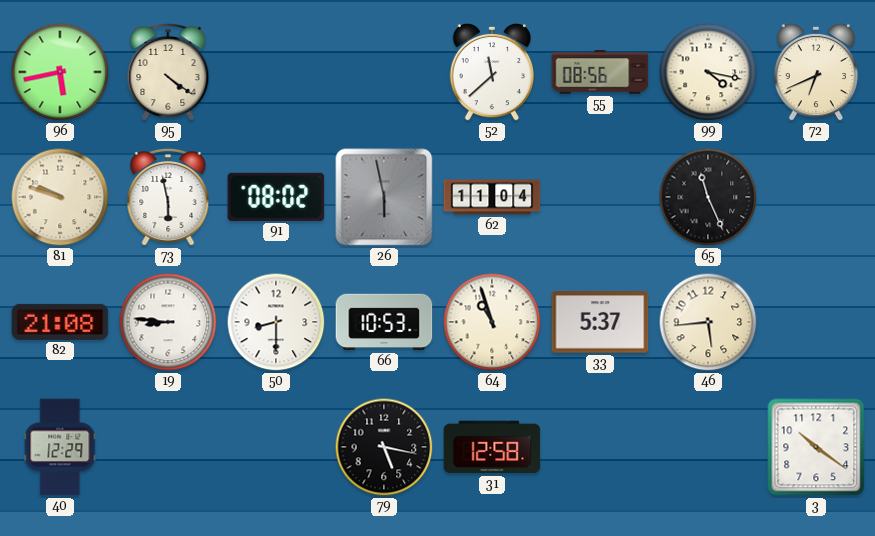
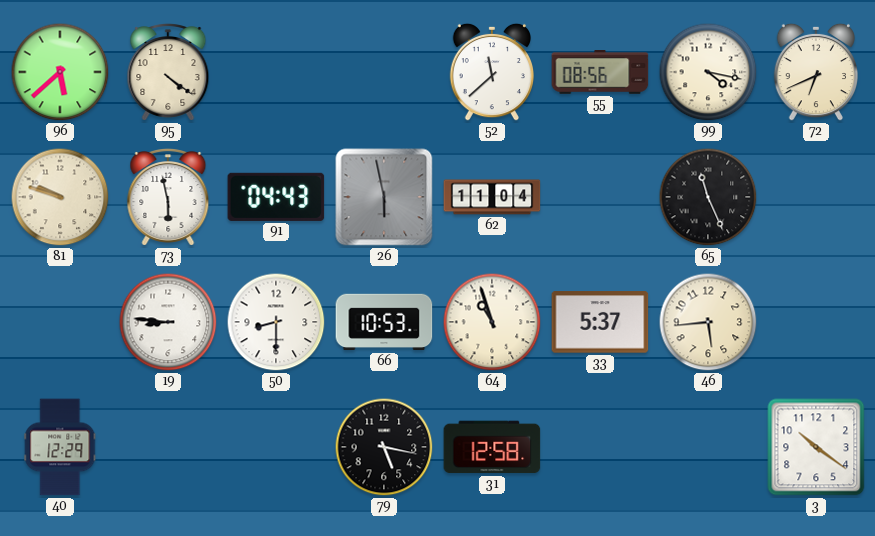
96: 5:43 -> 5:38 (60, 72)
91: 08:02 -> 04:43 (276, 197)
82: 21:08 -> none (60, 322)
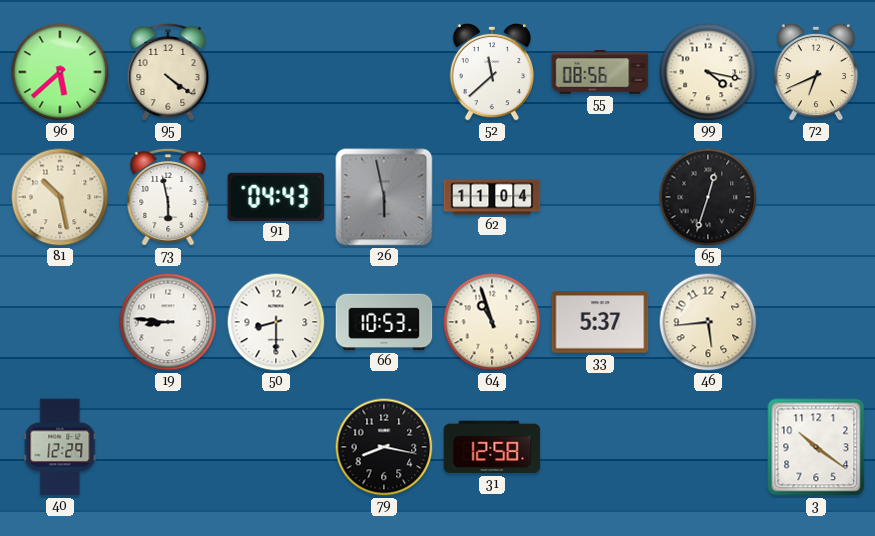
81: 9:48 -> 10:28 (60, 197)
65: 11:26 -> 12:33 (708, 197)
79: 5:17 -> 8:17 (384, 447)
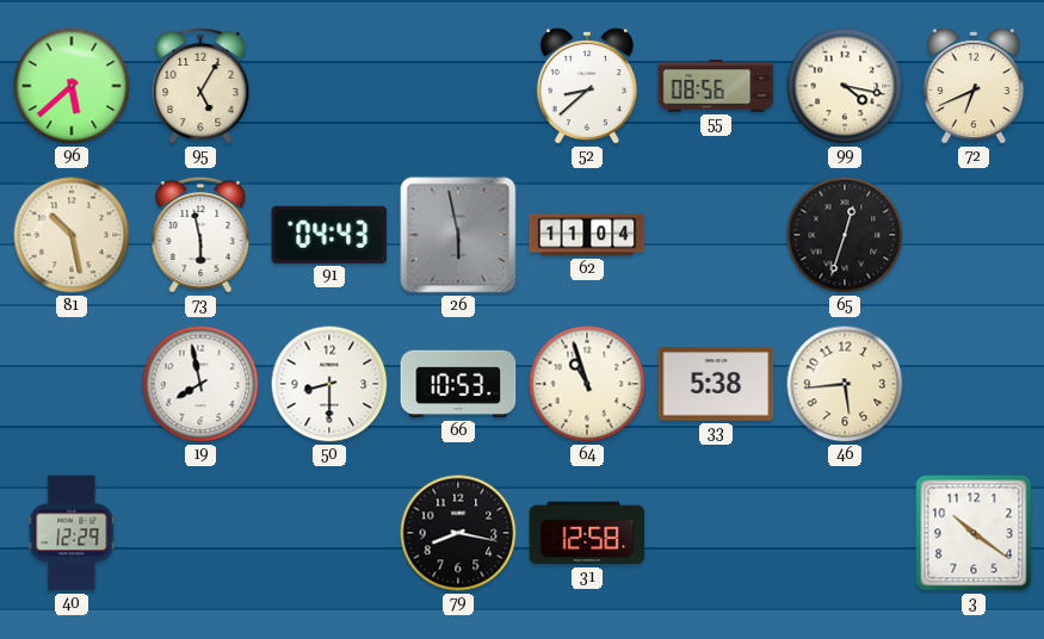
95: 4:21 -> 5:05 (200, 87)
52: 11:38 -> 8:38 (586, 86)
19: 8:46 -> 7:58 (200, 384)
33: 5:37 -> 5:38 (716, 384)
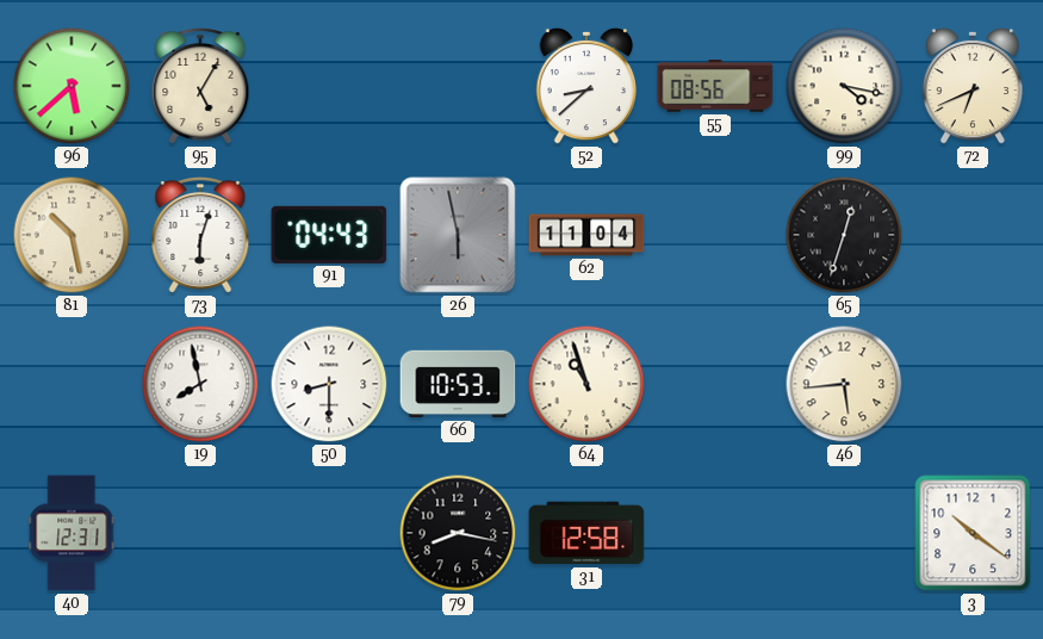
73: 5:58 -> 6:03 (200, 236)
33: 5:38 -> none (716, 384)
40: 12:29 -> 12:31 (72, 533)
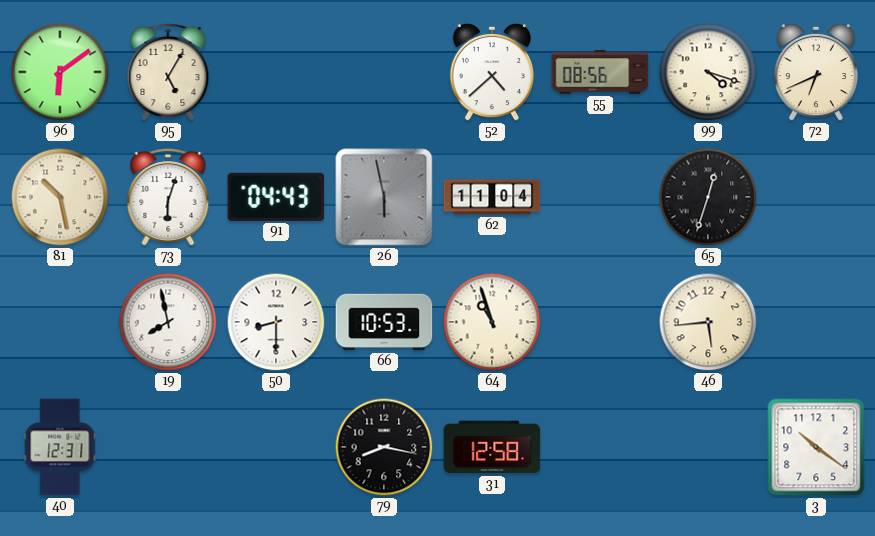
96: 5:38 -> 6:09 (60, 72)
52: 8:38 -> 4:38 (491, 72)
99: 4:17 -> 4:18 (708, 72)
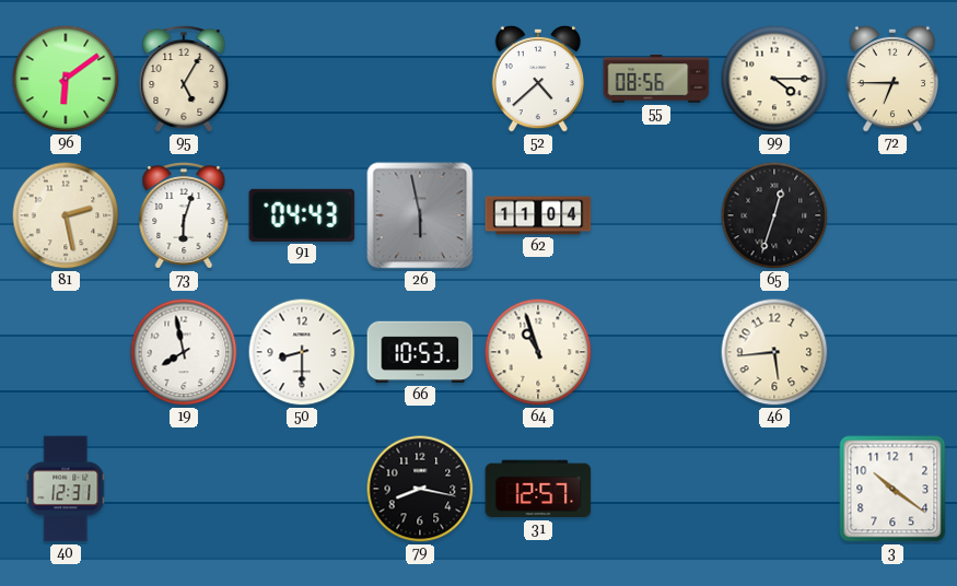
99: 4:18 -> 4:15 (774, 79)
72: 6:41 -> 6:45 (891, 79)
81: 10:28 -> 2:28 (66, 215)
31: 12:58 -> 12:57 (538, 489)
